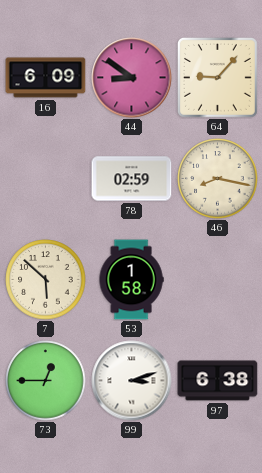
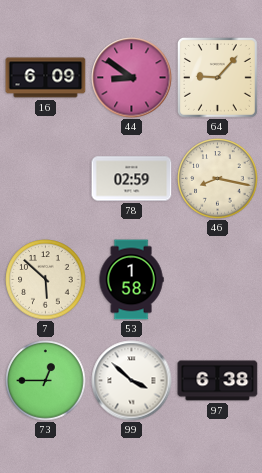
99: 3:12 -> 3:52 (132, 381)
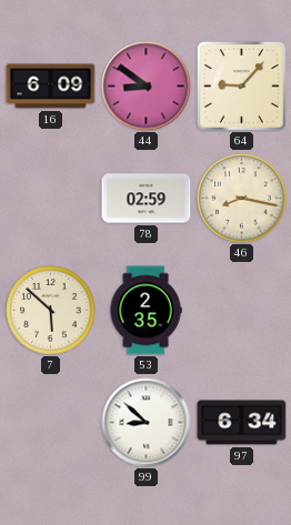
53: 1:58 -> 2:35 (145, 311)
73: 12:45 -> none (46, 381)
99: 3:52 -> 8:52 (147, 423)
97: 6:38 -> 6:34 (242, 423)
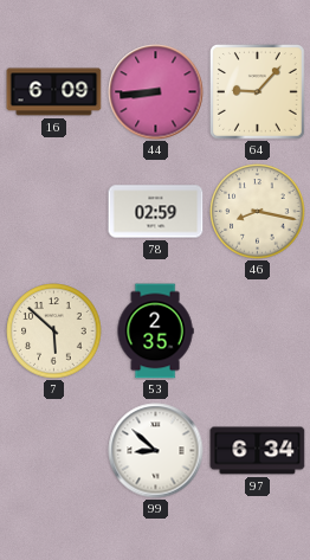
44: 8:51 -> 8:44 (156, 92)
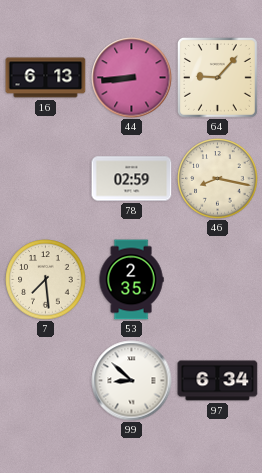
16: 6:09 -> 6:13 (46, 78)
7: 5:52 -> 7:29 (46, 280)
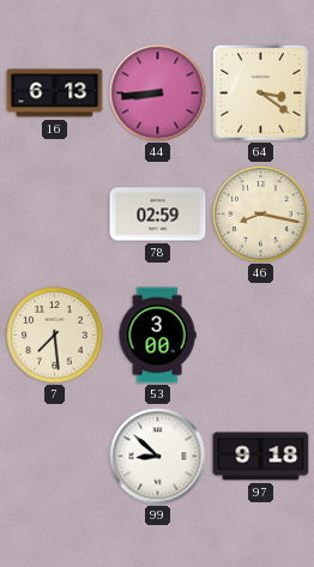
64: 9:07 -> 3:21 (260, 92)
53: 2:35 -> 3:00 (157, 336)
97: 6:34 -> 9:18 (261, 457)
